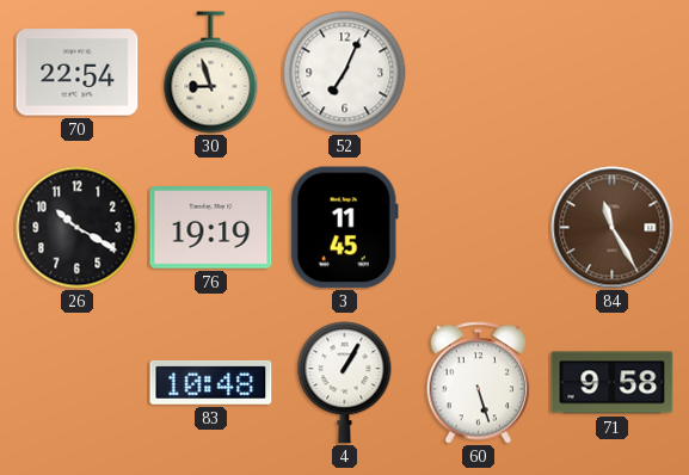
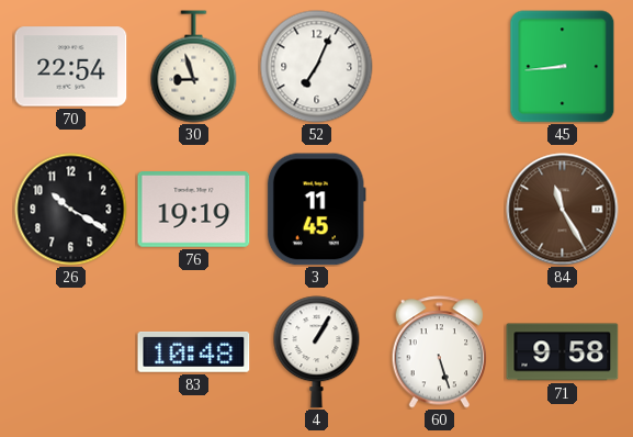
45: none -> 8:44 (563, 67)
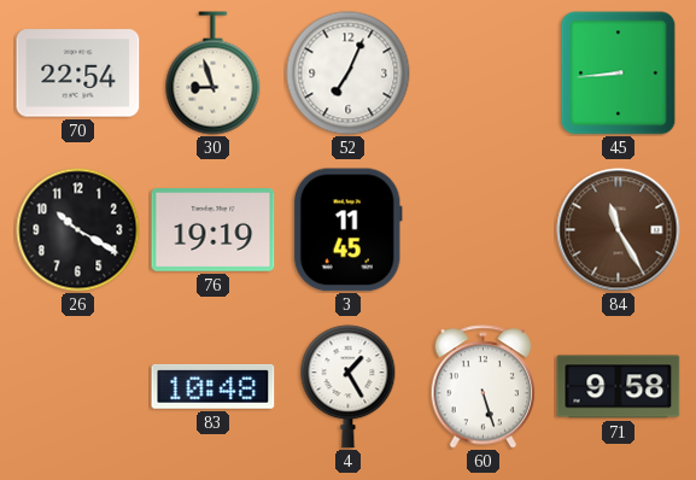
4: 1:05 -> 1:25 (349, 387)
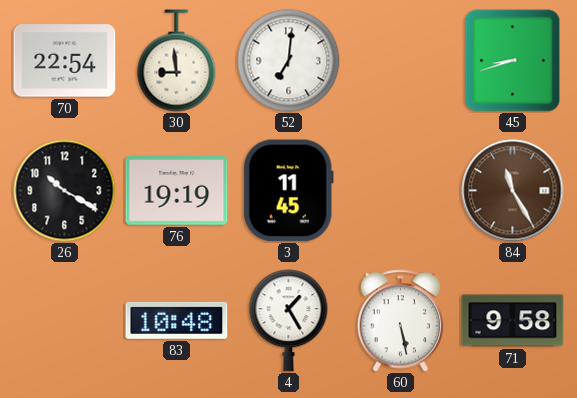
30: 8:57 -> 8:59 (177, 61)
52: 7:04 -> 7:01 (289, 61)
45: 8:44 -> 8:42 (513, 61)
60: 5:27 -> 5:28 (401, 321)
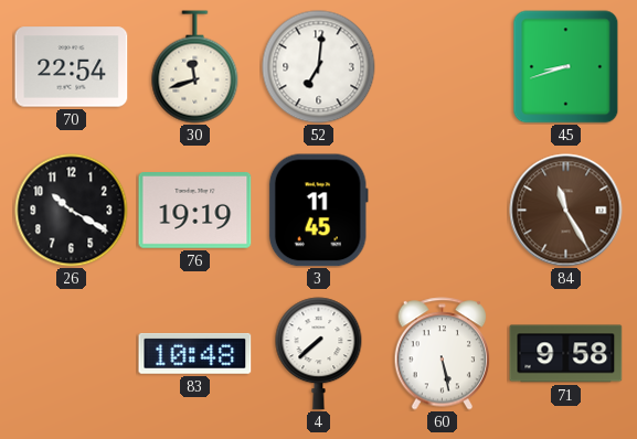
30: 8:59 -> 11:42 (195, 67)
4: 1:25 -> 7:38 (319, 354)
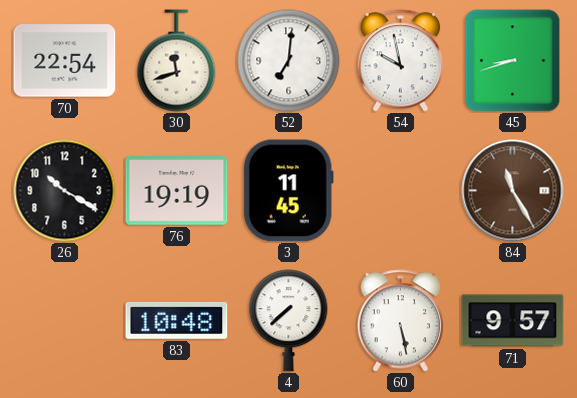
54: none -> 9:58 (401, 61)
71: 9:58 -> 9:57 (513, 321)
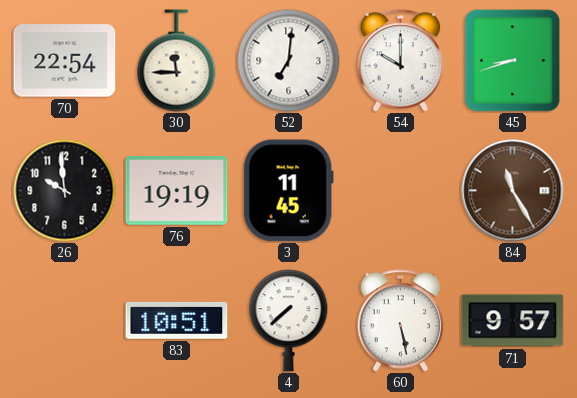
30: 11:42 -> 11:45 (177, 61)
54: 9:58 -> 10:00 (401, 61)
26: 10:20 -> 9:59 (65, 191)
83: 10:48 -> 10:51 (177, 320)
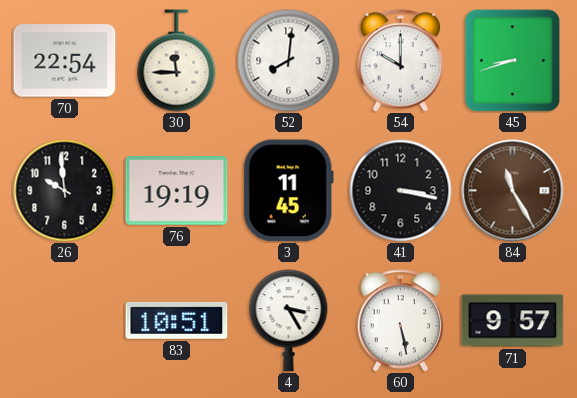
52: 7:01 -> 8:01 (289, 61)
41: none -> 3:17 (401, 191)
4: 7:38 -> 3:25 (289, 321)
